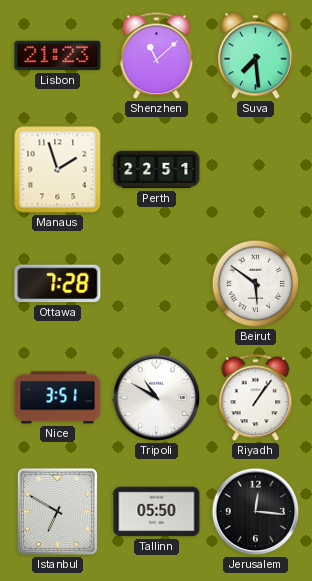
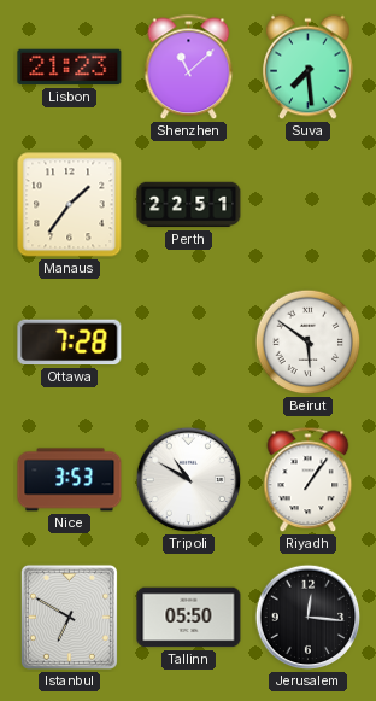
Manaus: 1:57 -> 1:36 (70, 205)
Nice: 3:51 -> 3:53 (70, 480)
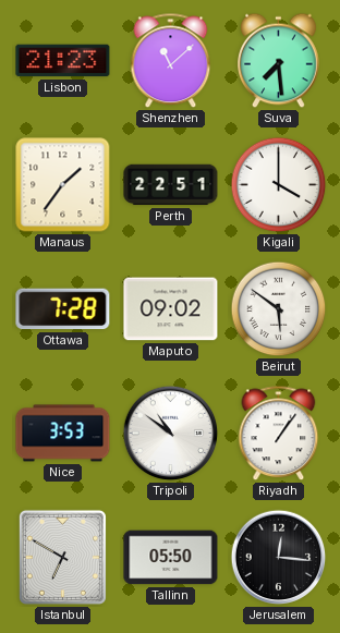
Kigali: none -> 4:00 (279, 185)
Maputo: none -> 09:02 (171, 309)
Tripoli: 10:50 -> 10:51 (171, 434)
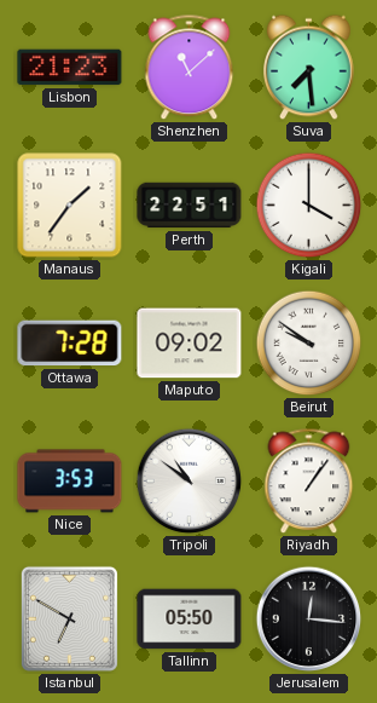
Beirut: 5:51 -> 9:51 (309, 344)
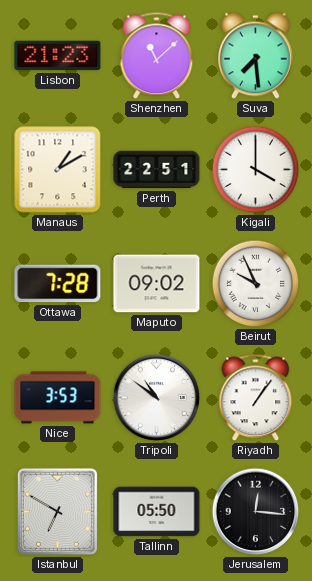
Manaus: 1:36 -> 1:10 (58, 170)
Beirut: 9:51 -> 9:56 (256, 284)
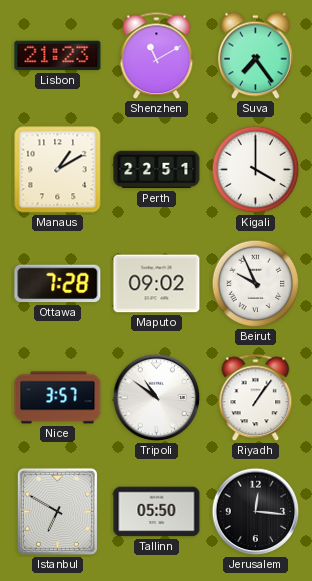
Shenzhen: 11:08 -> 11:10 (157, 56)
Suva: 7:29 -> 7:24 (256, 56)
Nice: 3:53 -> 3:57 (58, 398)
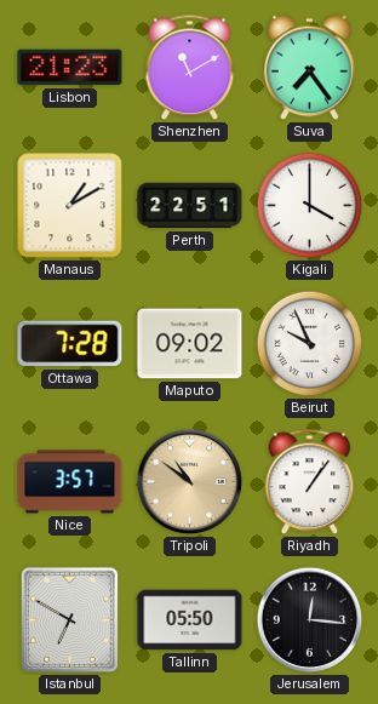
Tripoli dial: white -> champagne (190, 482)
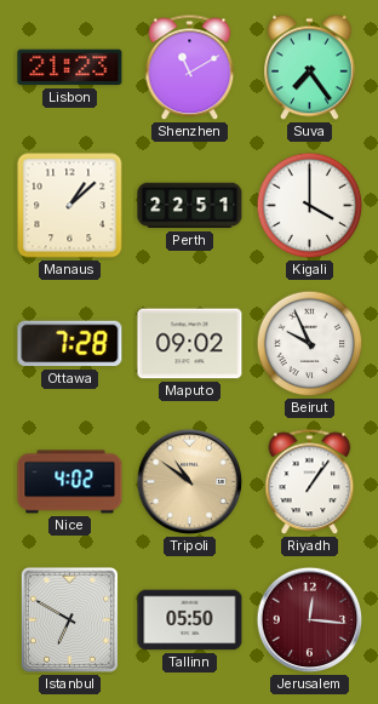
Manaus: 1:10 -> 1:08 (70, 206)
Nice: 3:57 -> 4:02 (70, 482)
Jerusalem dial: black -> burgundy (310, 620)
